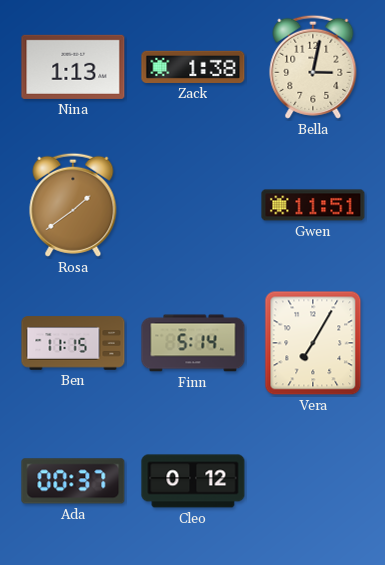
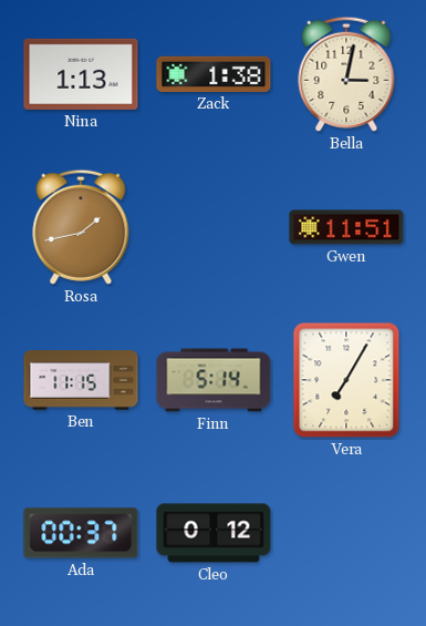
Rosa: 1:39 -> 1:43 (81, 227)
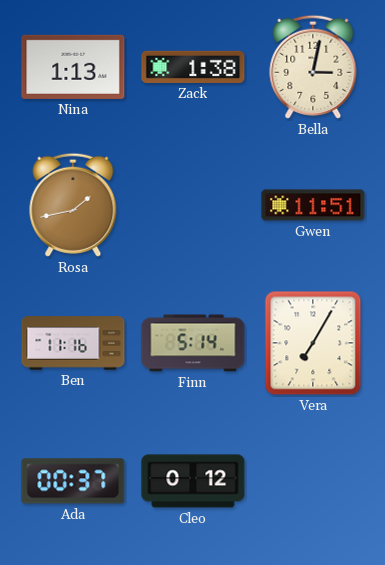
Ben: 11:15 -> 11:16 (73, 343)
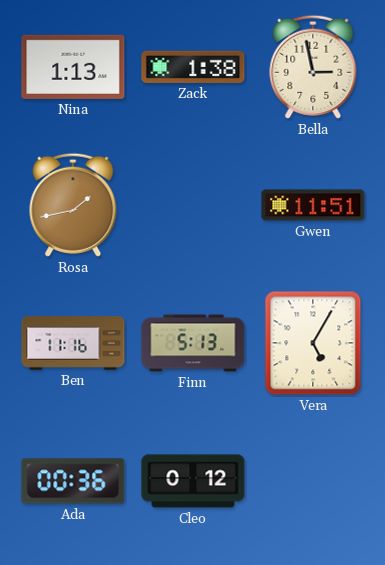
Bella: 3:02 -> 2:58 (313, 67)
Finn: 5:14 -> 5:13 (193, 343)
Vera: 7:05 -> 5:05 (313, 343)
Ada: 00:37 -> 00:36 (73, 481)
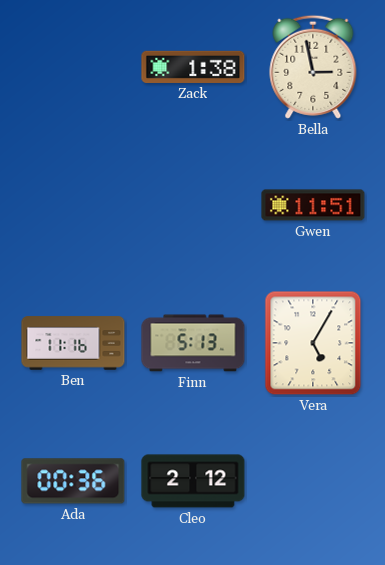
Nina: 1:13 -> none (73, 67)
Rosa: 1:43 -> none (73, 205)
Cleo: 0:12 -> 2:12 (193, 481)
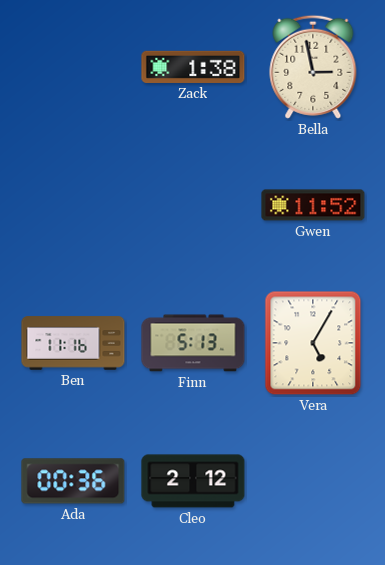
Gwen: 11:51 -> 11:52 (313, 205)
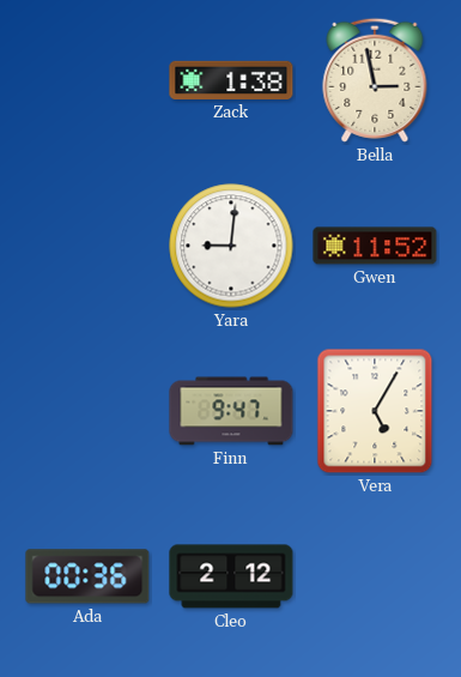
Yara: none -> 9:01 (231, 246)
Ben: 11:16 -> none (73, 343)
Finn: 5:13 -> 9:47 (231, 411)
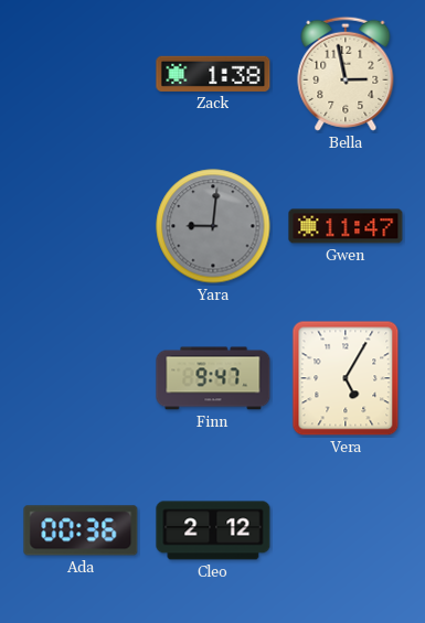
Yara dial: white -> grey (213, 226)
Gwen: 11:52 -> 11:47 (346, 226)
